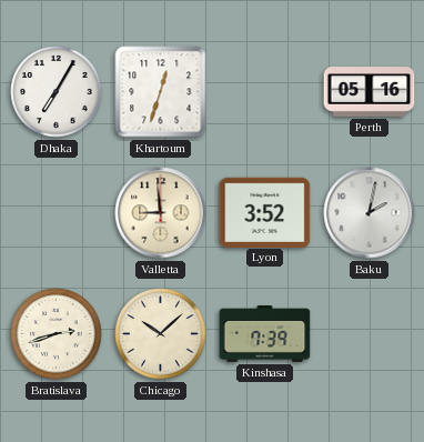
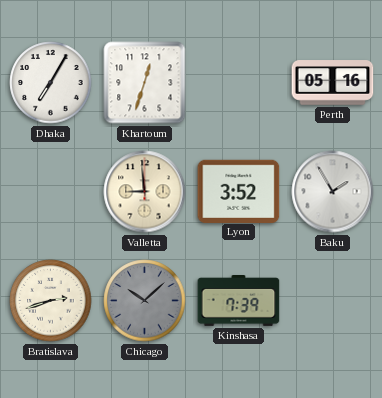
Baku: 2:02 -> 1:55 (333, 192)
Chicago dial: cream -> grey (145, 301)
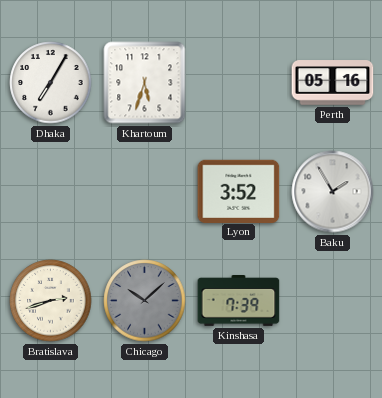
Khartoum: 12:33 -> 5:33 (145, 83)
Valletta: 8:59 -> none (145, 192)
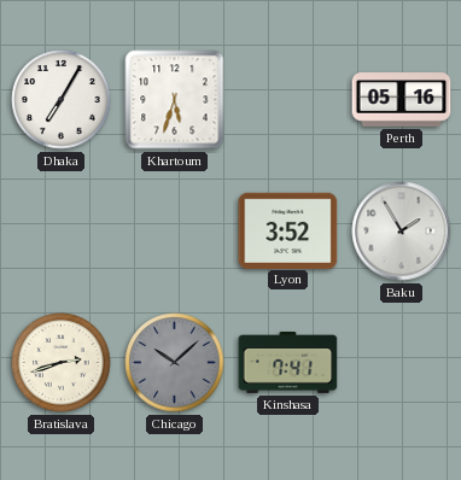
Kinshasa: 7:39 -> 7:41 (288, 363)
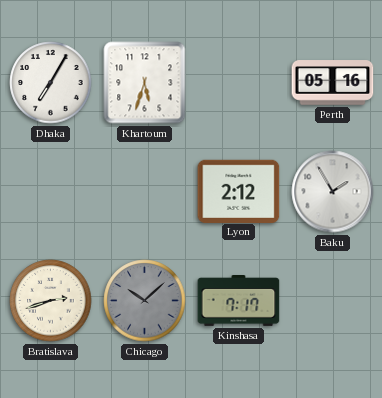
Lyon: 3:52 -> 2:12 (239, 191)
Kinshasa: 7:41 -> 7:17 (239, 301)
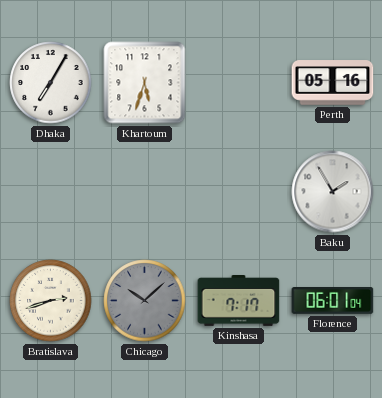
Lyon: 2:12 -> none (239, 191)
Florence: none -> 06:01 (333, 301)
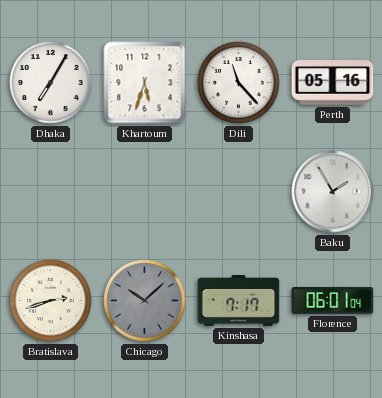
Dili: none -> 11:23 (239, 83)
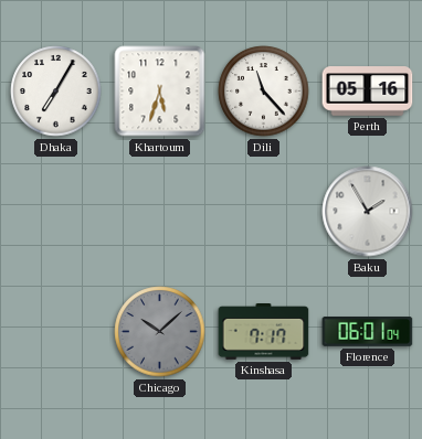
Bratislava: 2:42 -> none (51, 301)
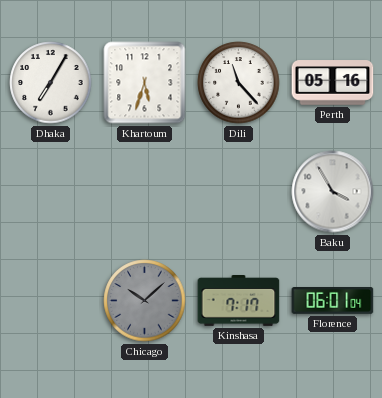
Baku: 1:55 -> 3:55 (333, 192)
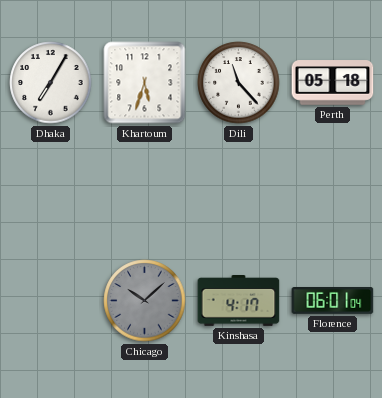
Perth: 05:16 -> 05:18 (333, 83)
Baku: 3:55 -> none (333, 192)
Kinshasa: 7:17 -> 4:17 (239, 301)
